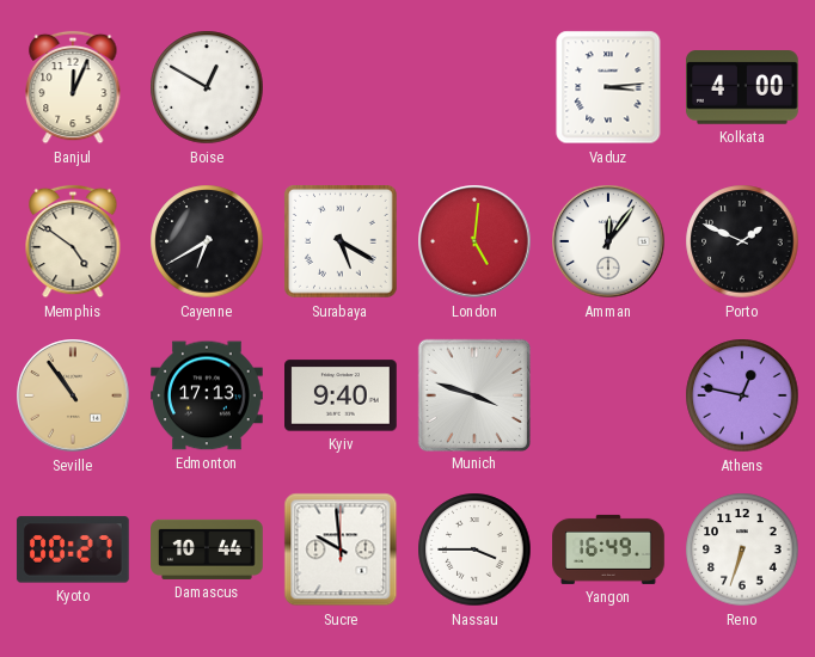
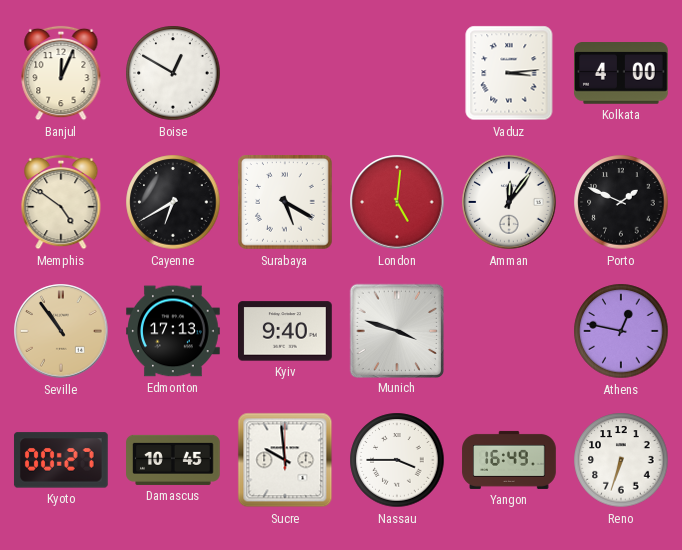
Damascus: 10:44 -> 10:45 (173, 460)
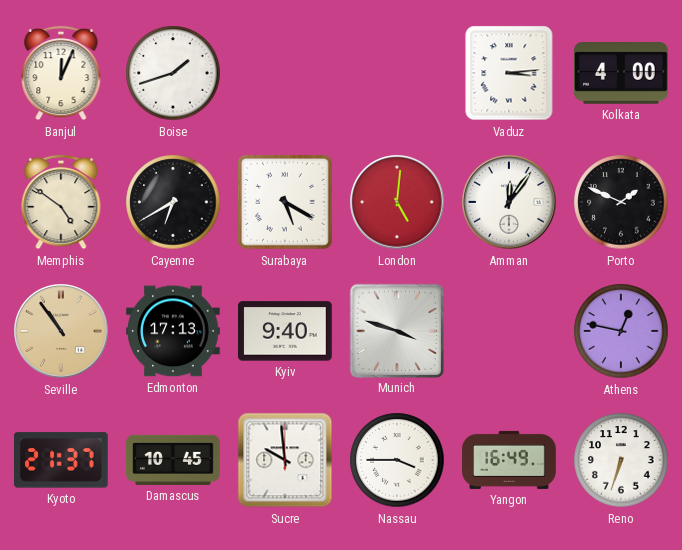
Boise: 12:50 -> 1:42 (173, 73)
Kyoto: 00:27 -> 21:37 (61, 460)
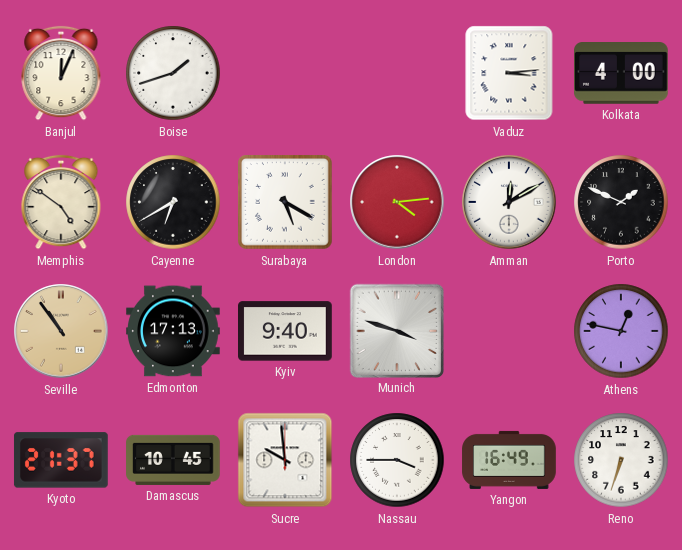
London: 5:01 -> 4:14 (397, 202)
Amman: 12:06 -> 12:10 (509, 202)
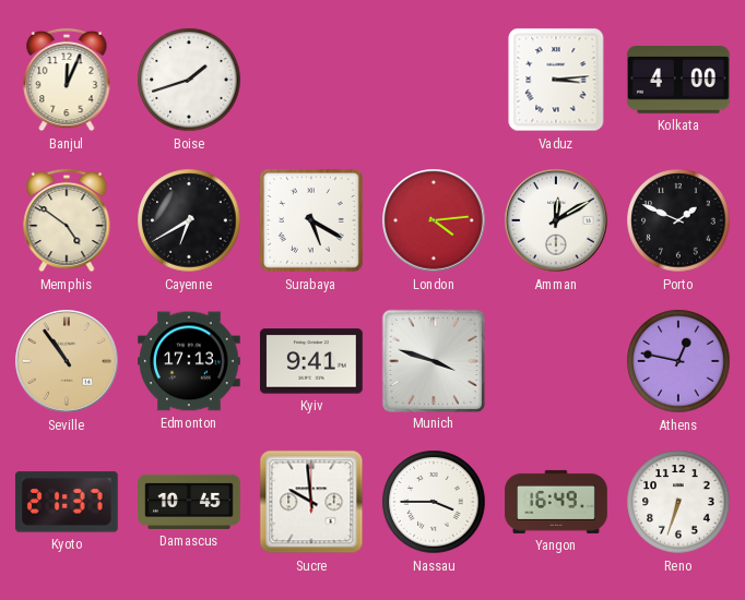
Kyiv: 9:40 -> 9:41 (312, 361)
